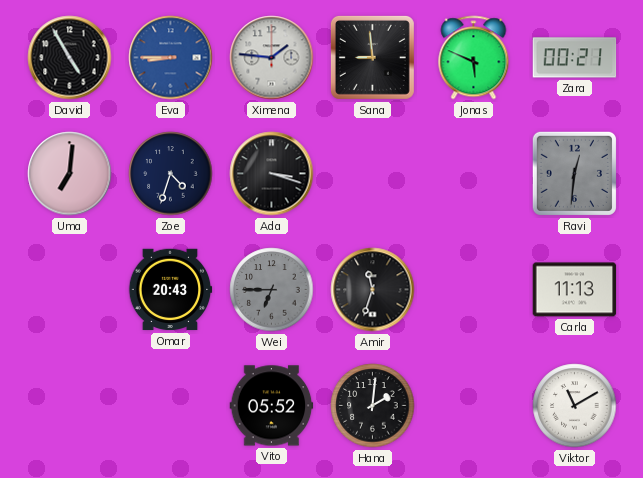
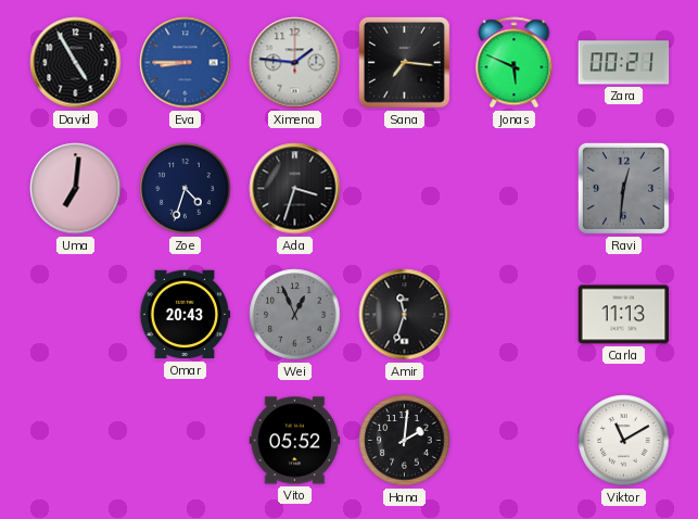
Sana: 8:59 -> 7:16 (404, 62)
Ada: 3:18 -> 3:33 (295, 189)
Wei: 6:45 -> 12:56 (295, 315)
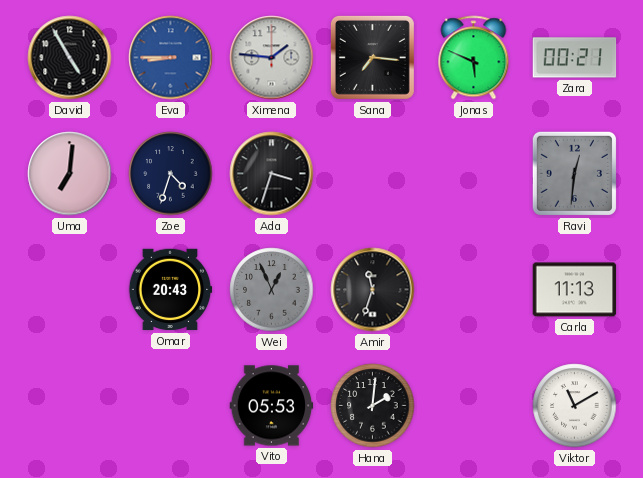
Vito: 05:52 -> 05:53 (272, 406)
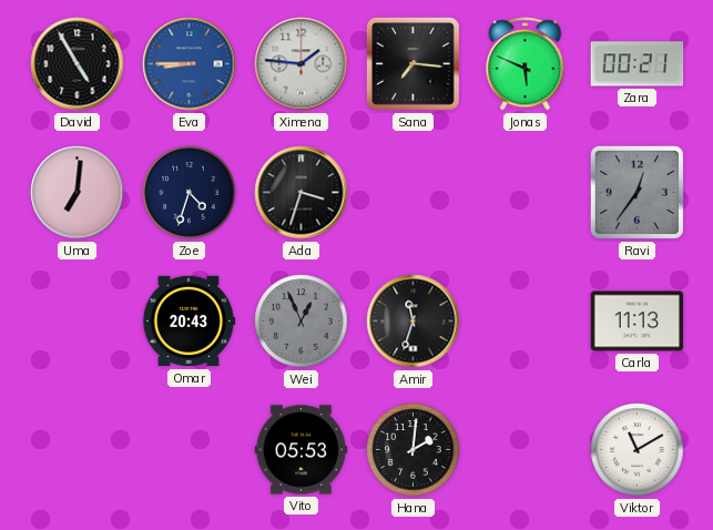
Ravi: 12:31 -> 12:36 (636, 192)
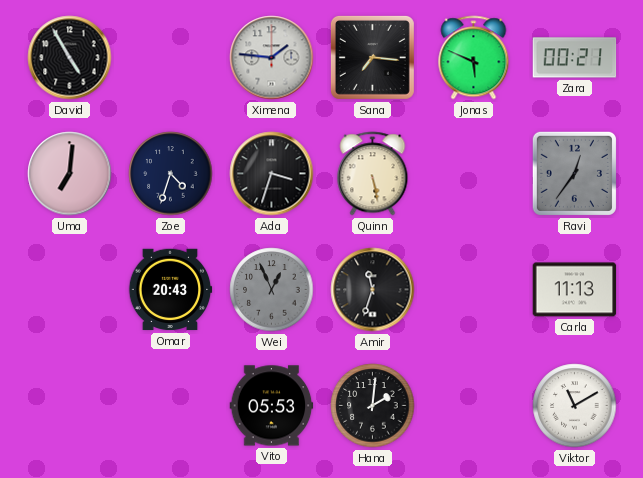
Eva: 8:45 -> none (190, 64)
Quinn: none -> 5:28 (373, 174)
